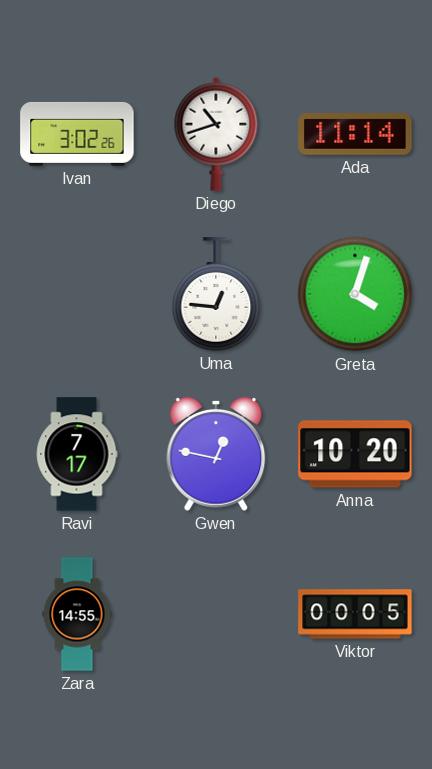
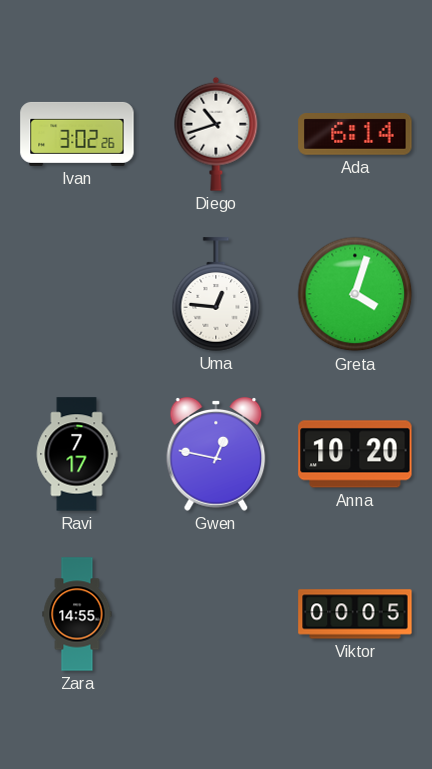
Ada: 11:14 -> 6:14 (355, 135)
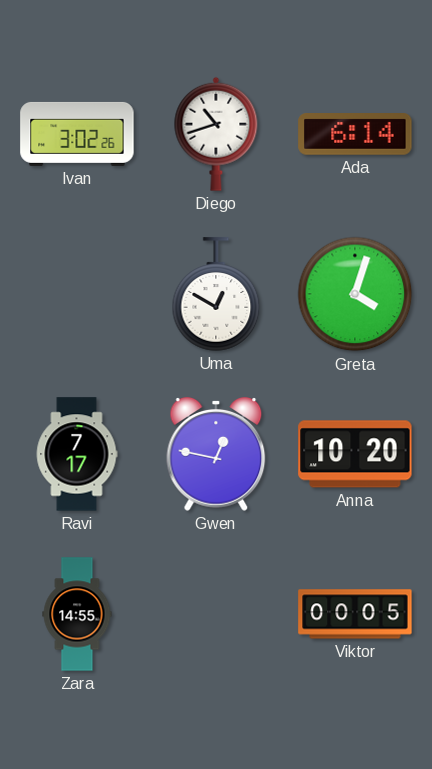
Uma: 12:46 -> 12:50 (216, 294)
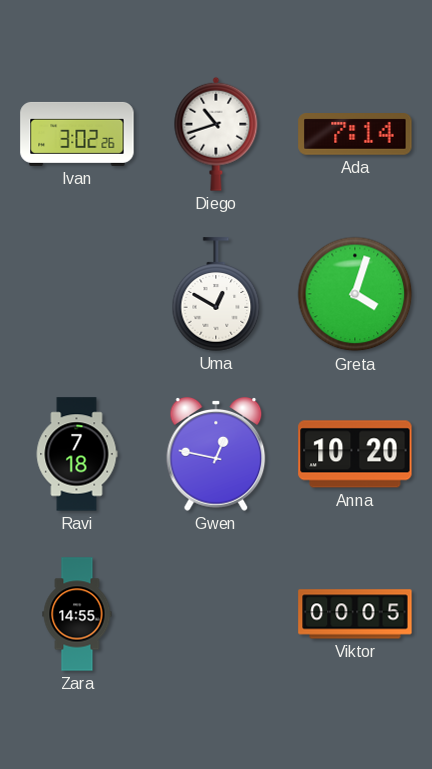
Ada: 6:14 -> 7:14 (355, 135)
Ravi: 7:17 -> 7:18 (77, 454)
